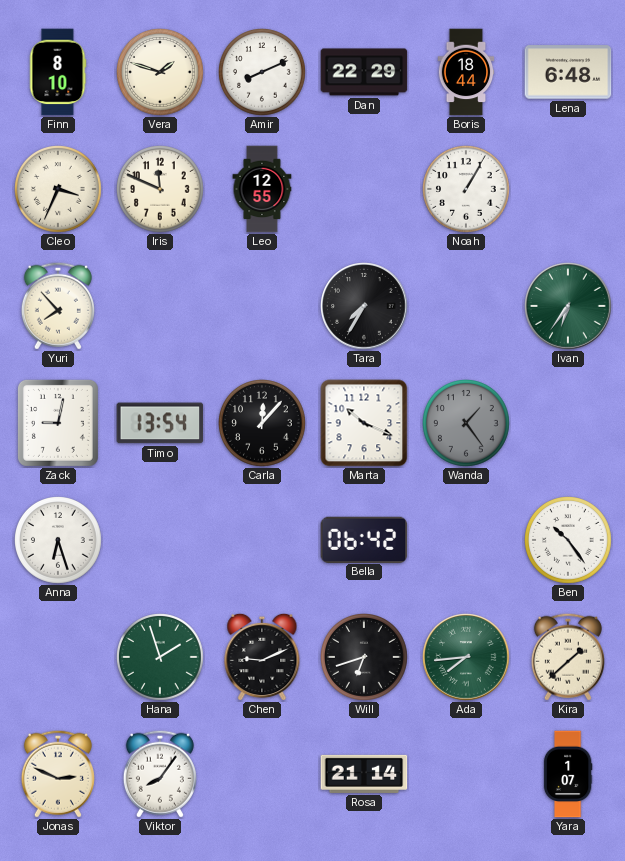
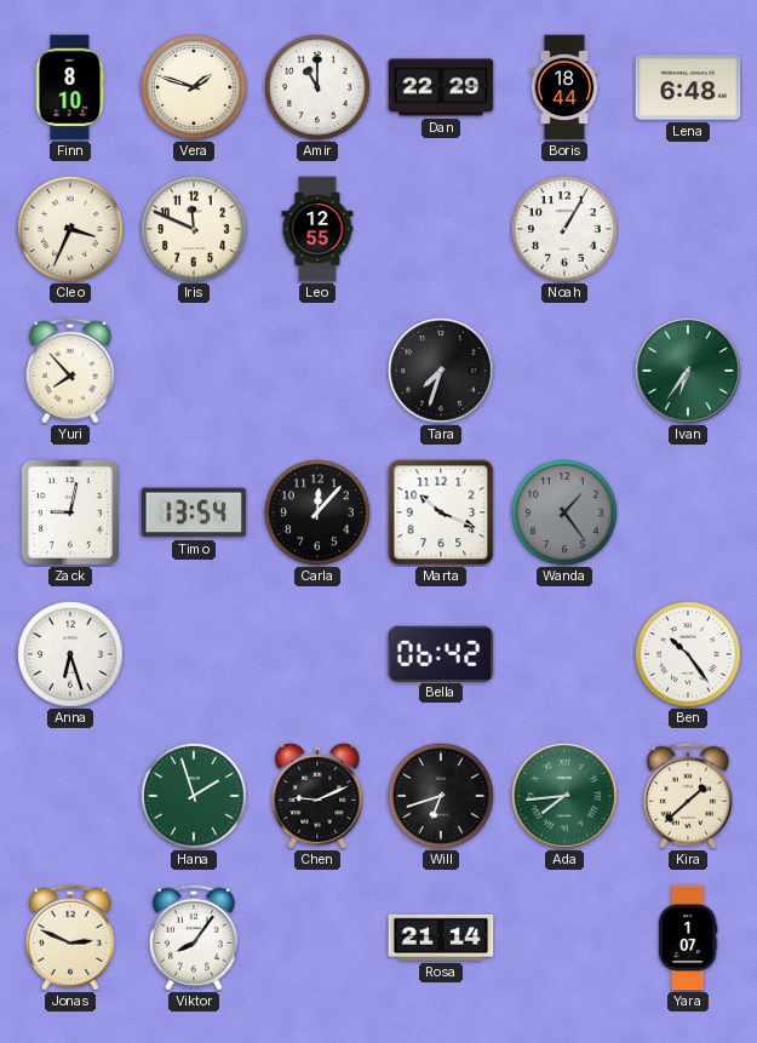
Amir: 8:11 -> 11:00 (319, 88)
Tara: 7:35 -> 7:33 (441, 371)
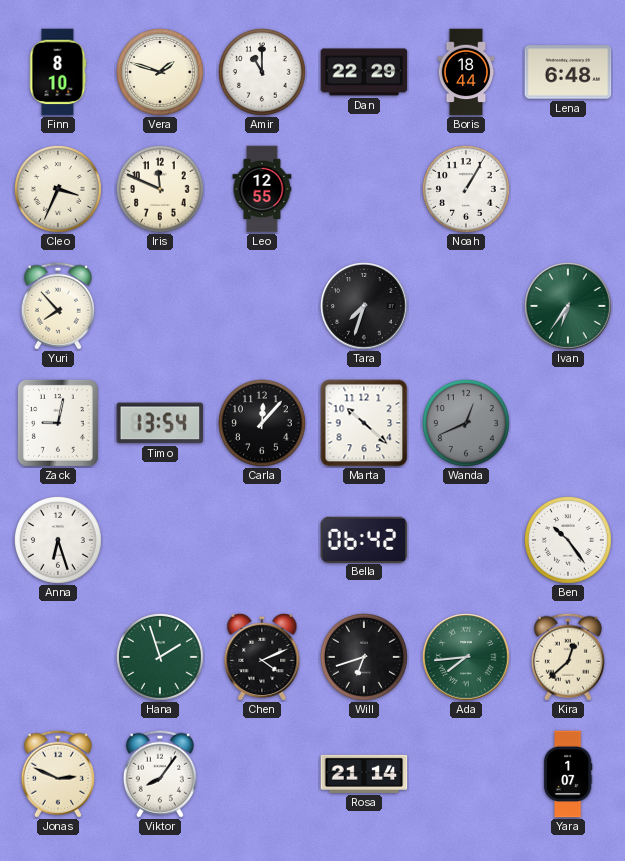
Marta: 10:19 -> 10:22 (364, 423)
Wanda: 1:24 -> 12:41 (467, 424)
Chen: 9:11 -> 4:11 (262, 657)
Kira: 1:38 -> 12:38 (568, 657)
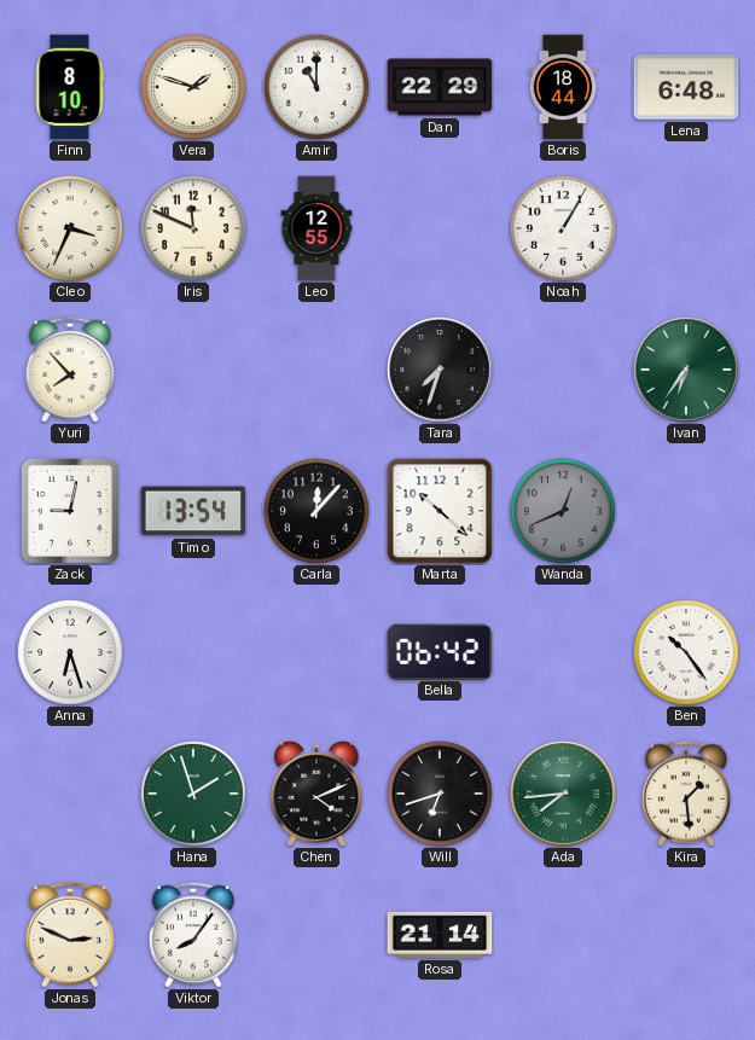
Kira: 12:38 -> 1:29 (686, 794)
Yara: 1:07 -> none (568, 774)
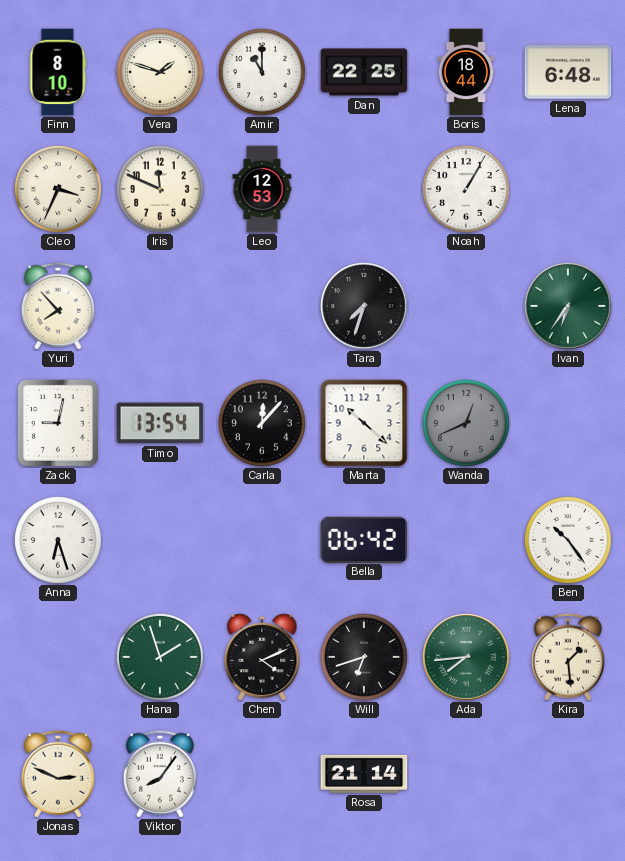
Dan: 22:29 -> 22:25 (364, 72)
Leo: 12:55 -> 12:53 (262, 189)
